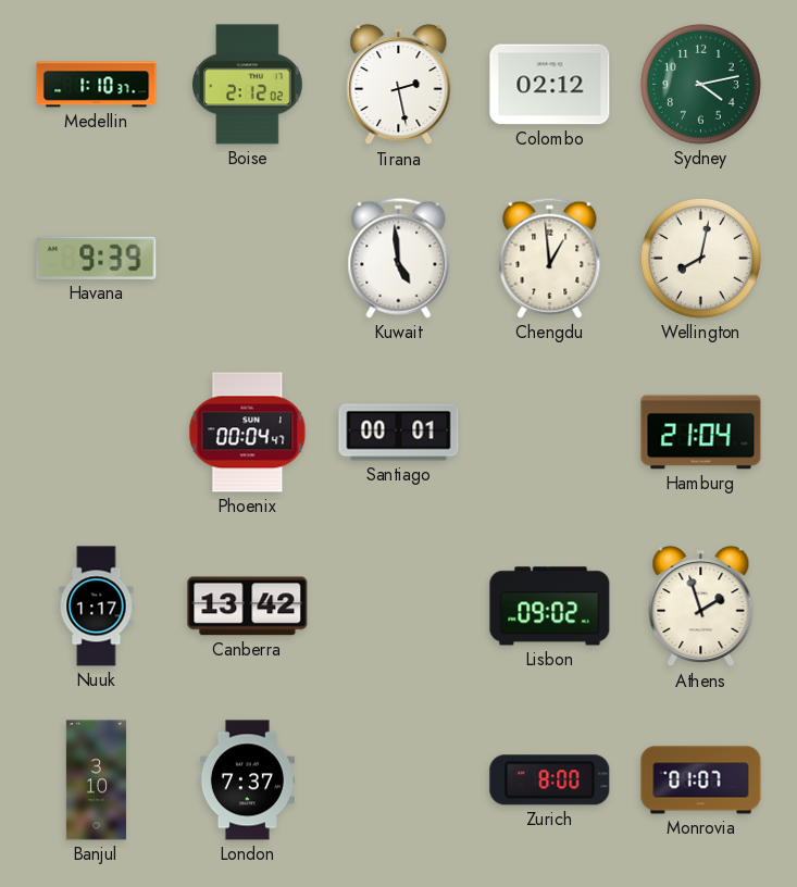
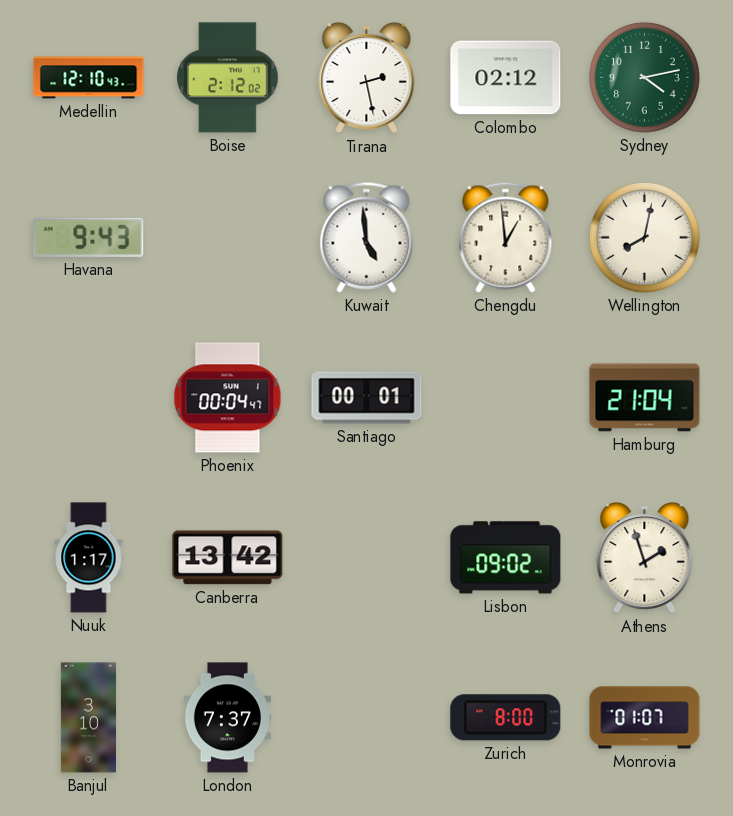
Medellin: 1:10 -> 12:10 (89, 78)
Havana: 9:39 -> 9:43 (89, 237)
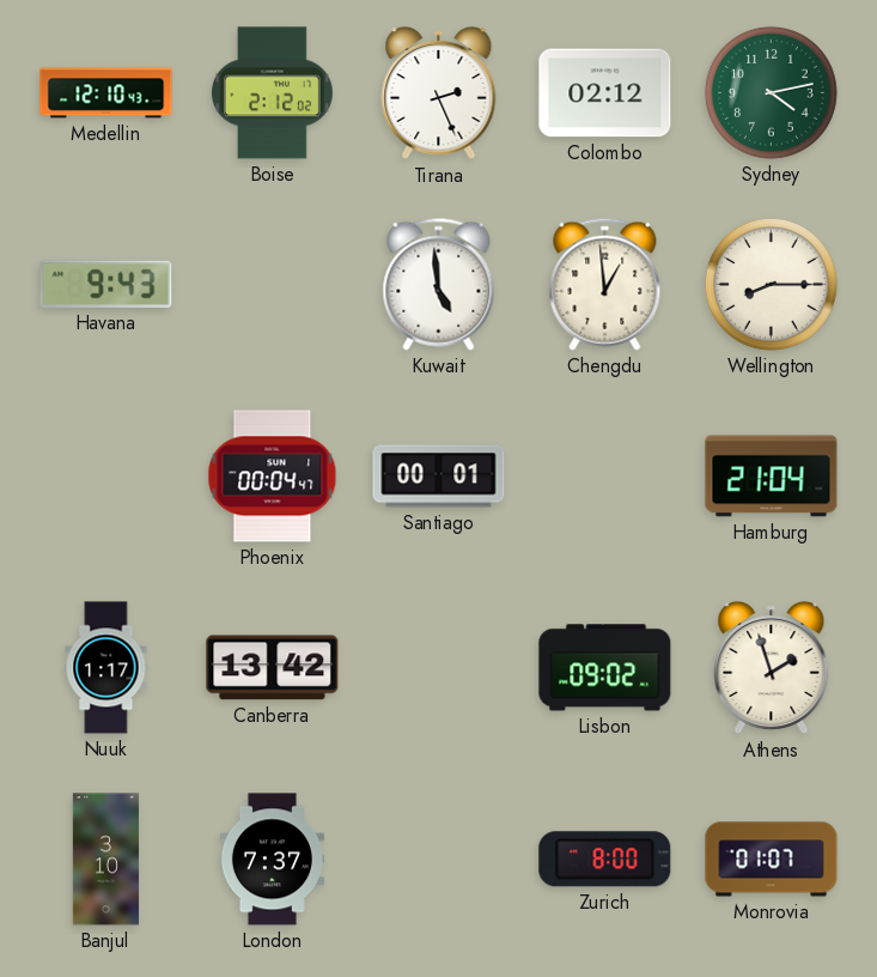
Tirana: 2:28 -> 2:26 (439, 93)
Wellington: 8:02 -> 8:15 (771, 284)
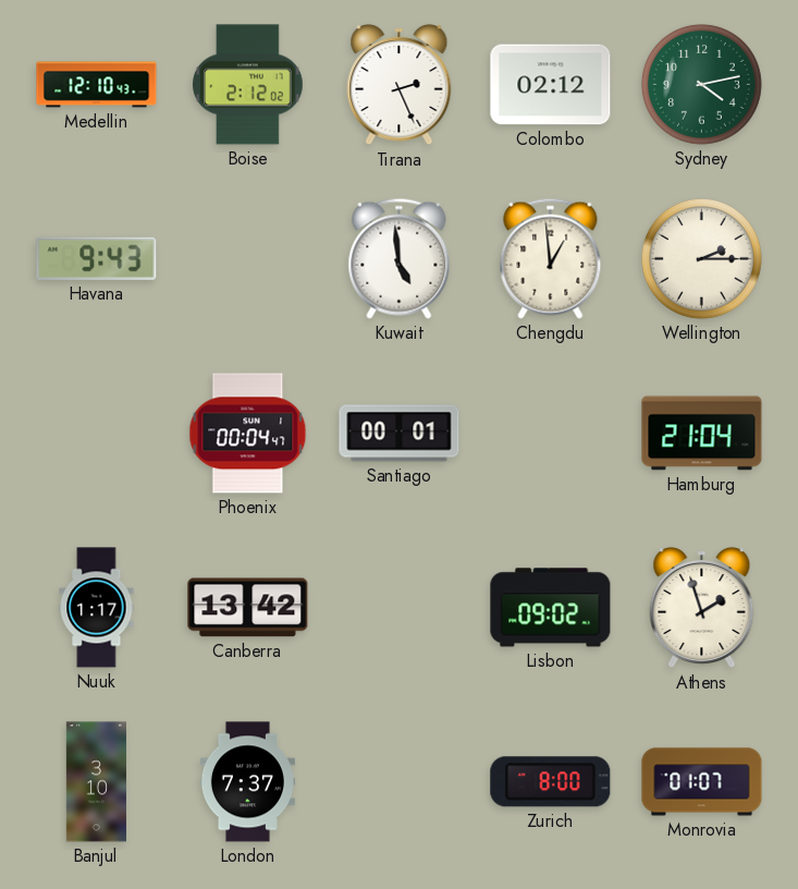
Wellington: 8:15 -> 2:15 (701, 258)
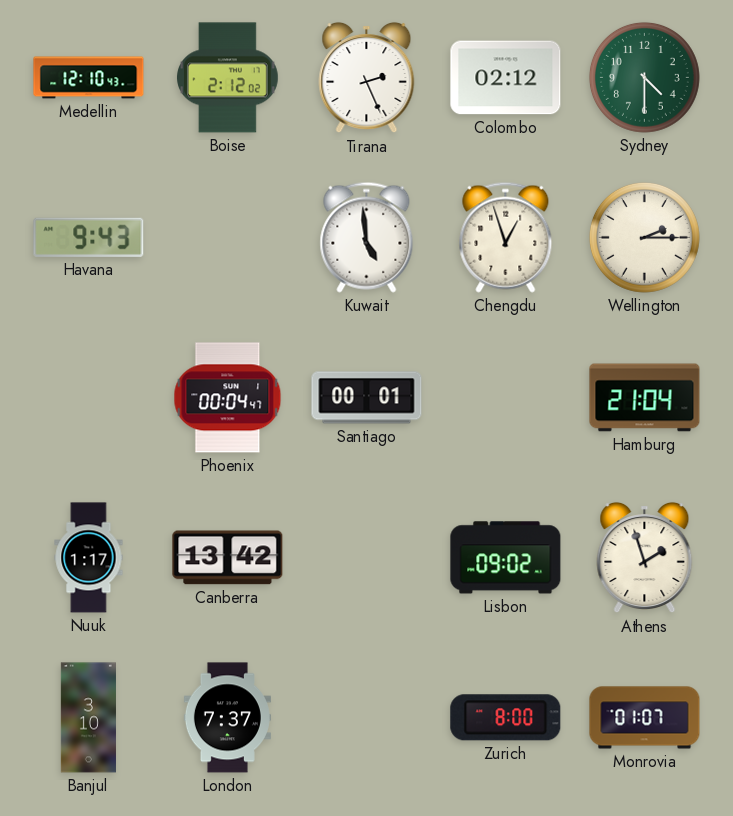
Sydney: 4:13 -> 4:30 (644, 77)
Chengdu: 12:59 -> 12:57 (506, 237)
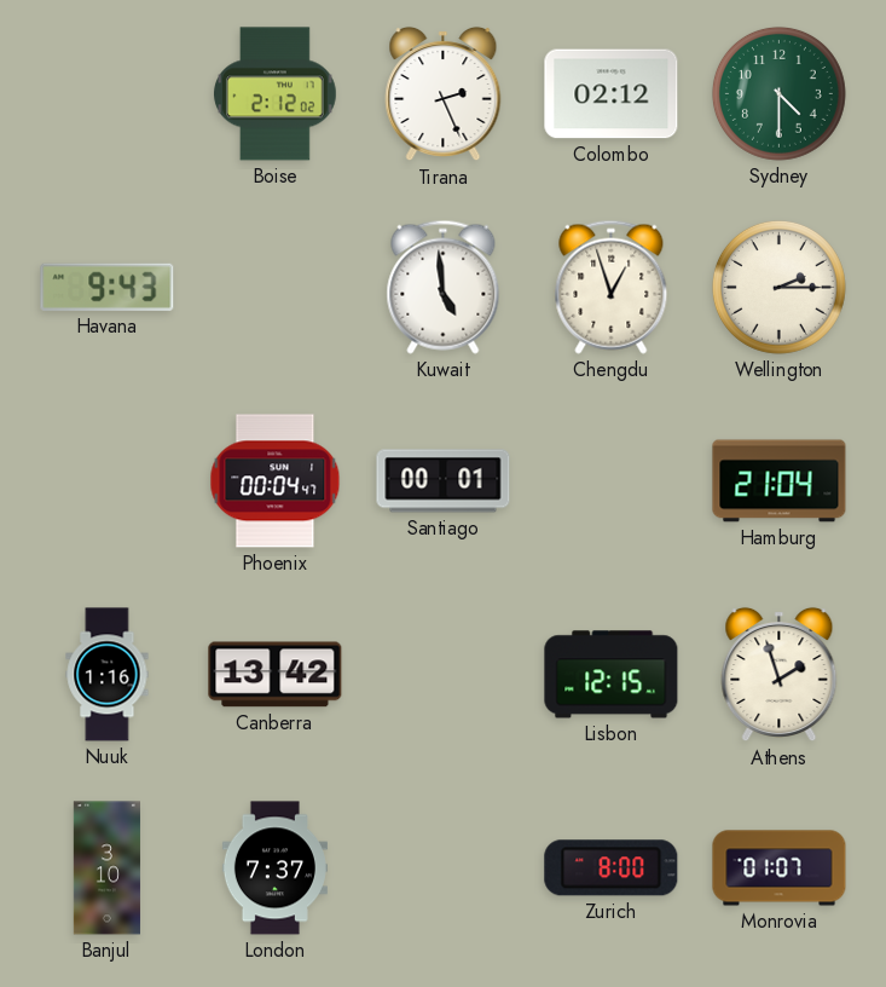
Medellin: 12:10 -> none (89, 78)
Nuuk: 1:17 -> 1:16 (108, 675)
Lisbon: 09:02 -> 12:15 (612, 675)
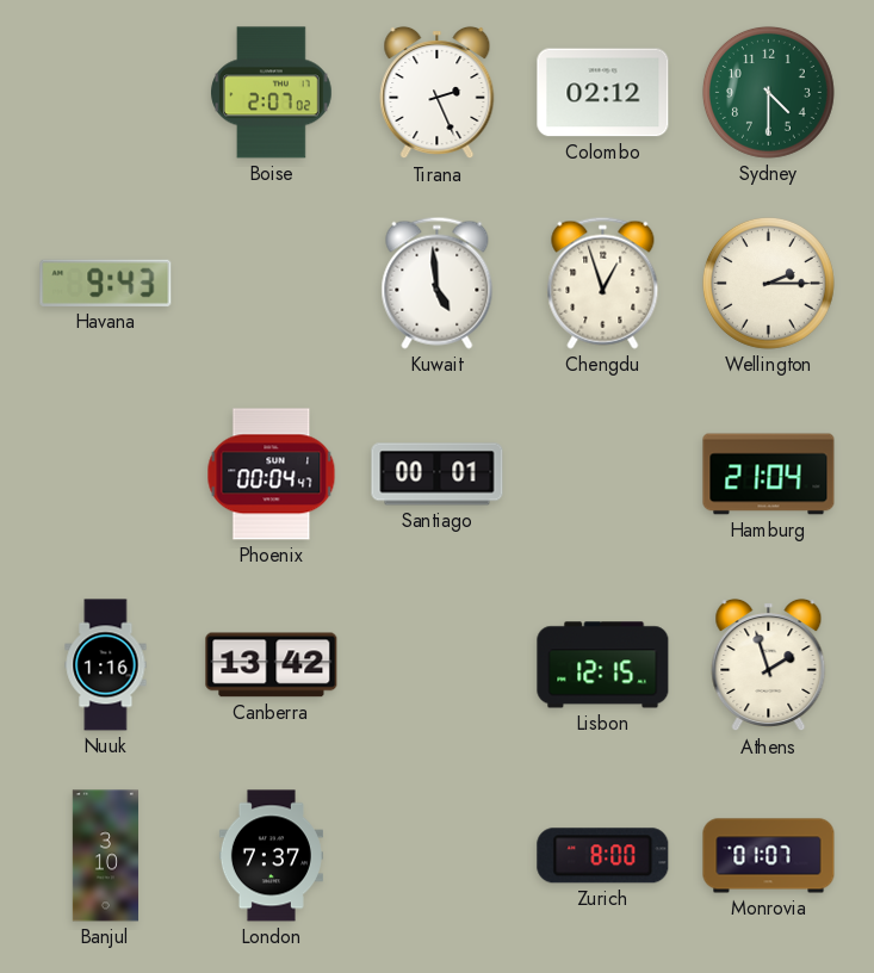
Boise: 2:12 -> 2:07 (272, 93)
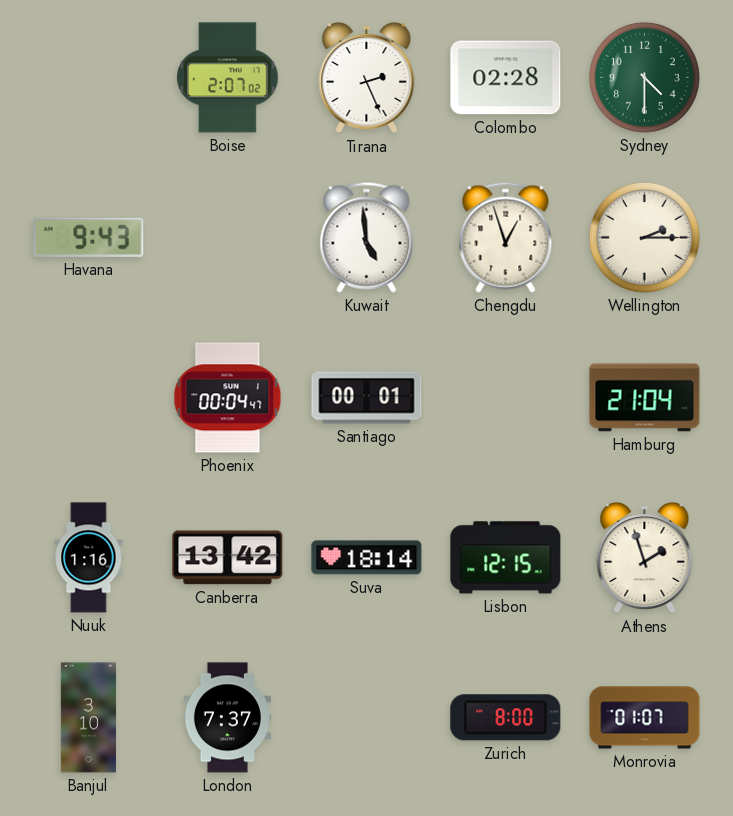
Colombo: 02:12 -> 02:28 (506, 78)
Suva: none -> 18:14 (367, 558)
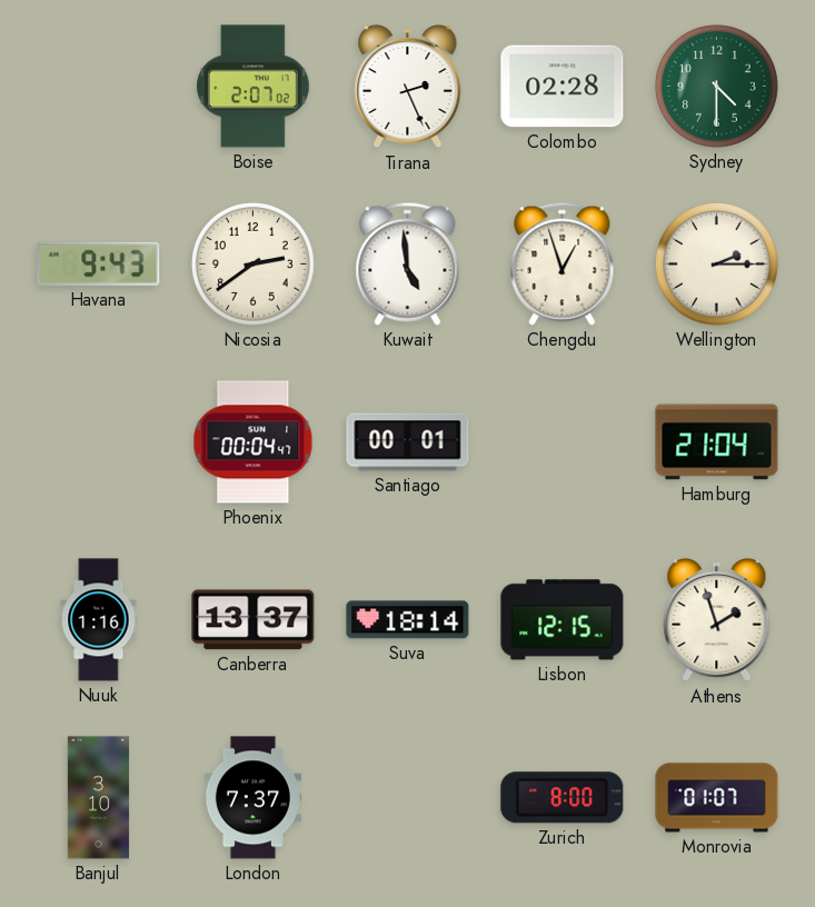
Nicosia: none -> 2:39 (252, 263)
Canberra: 13:42 -> 13:37 (254, 620)
